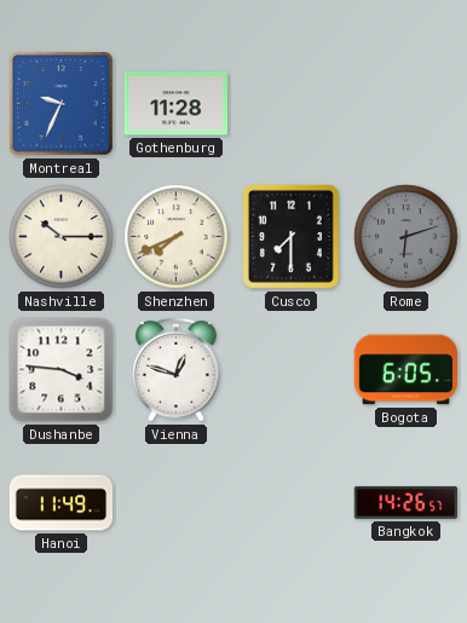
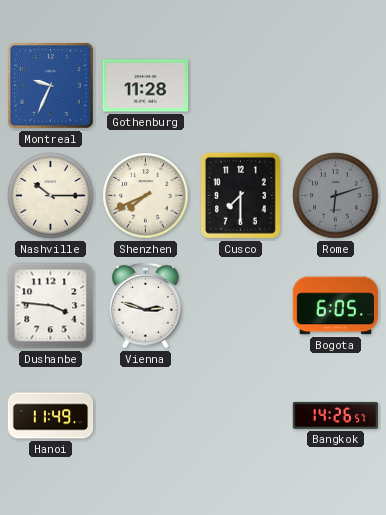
Vienna: 12:48 -> 2:48 (146, 305)
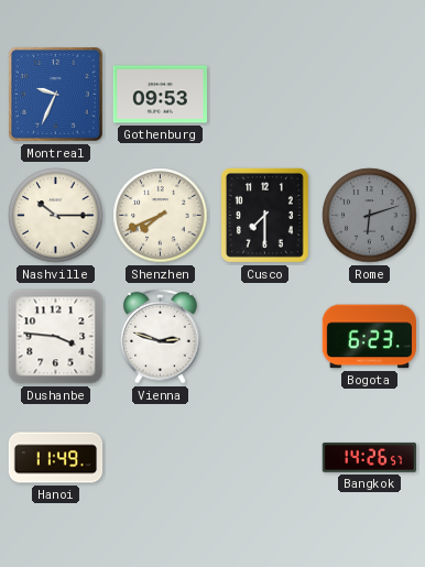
Gothenburg: 11:28 -> 09:53 (160, 95)
Bogota: 6:05 -> 6:23 (369, 337)
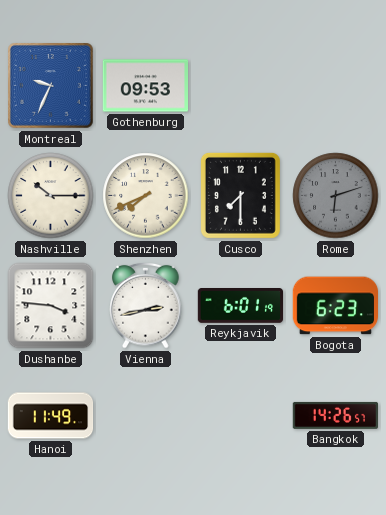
Vienna: 2:48 -> 2:43 (146, 305)
Reykjavik: none -> 6:01 (241, 306)
